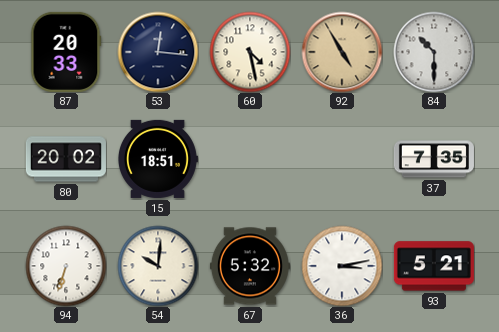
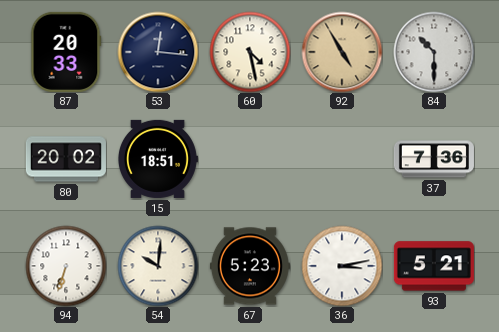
37: 7:35 -> 7:36 (434, 159)
67: 5:32 -> 5:23 (250, 266)
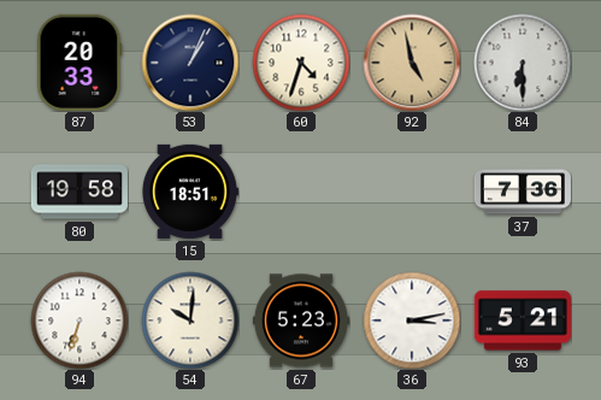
53: 12:16 -> 1:04 (190, 63)
60: 4:28 -> 4:33 (301, 63)
92: 4:55 -> 4:58 (412, 63)
84: 10:30 -> 6:30 (523, 63)
80: 20:02 -> 19:58 (79, 192)
